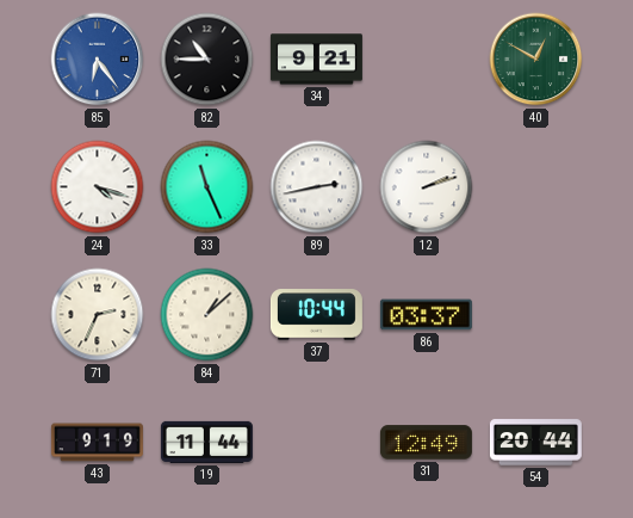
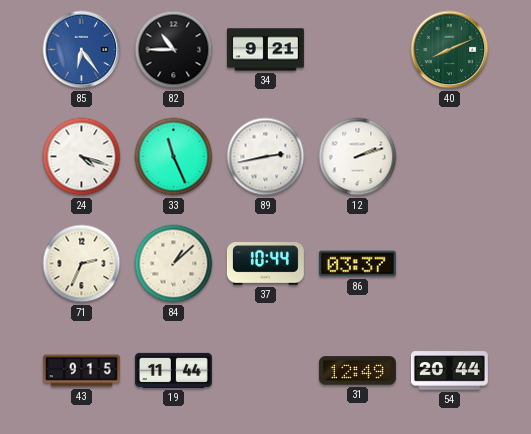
40: 12:50 -> 8:11 (450, 50)
43: 9:19 -> 9:15 (81, 371)
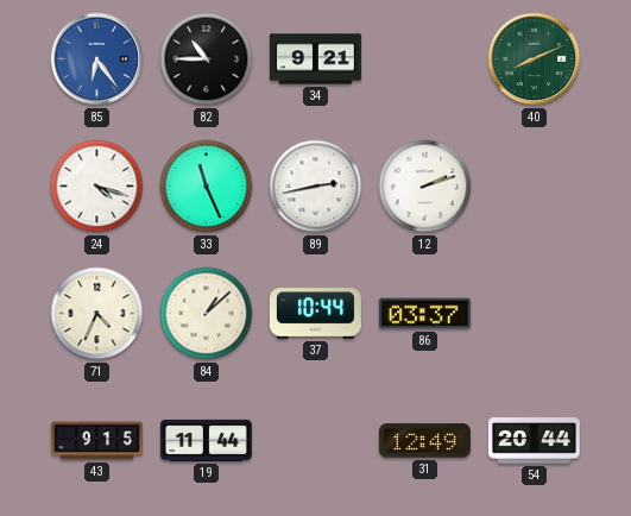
71: 2:34 -> 4:34 (97, 314)
